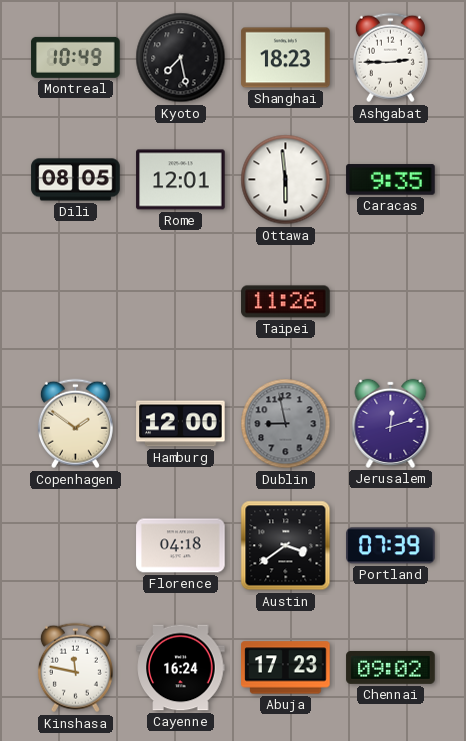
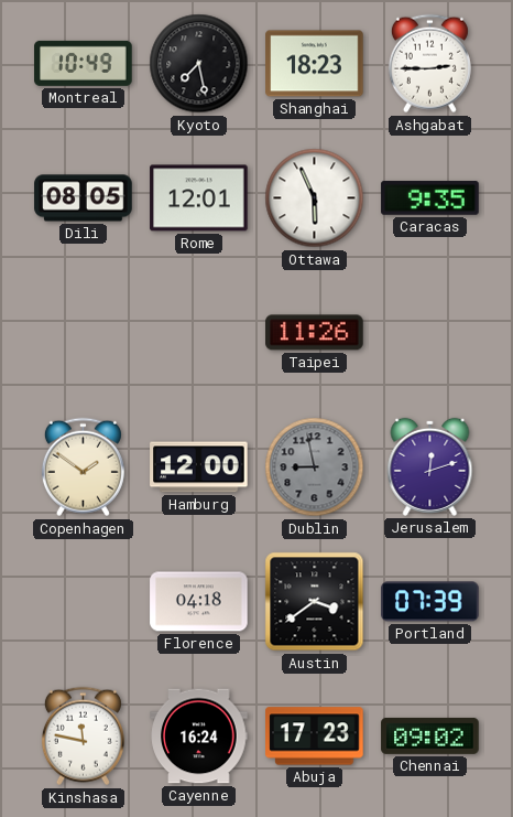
Ottawa: 5:59 -> 5:56 (315, 198)
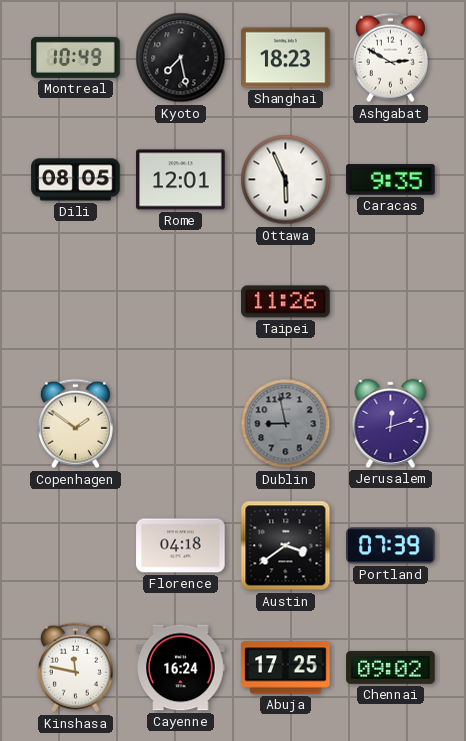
Ashgabat: 2:45 -> 2:50 (390, 58)
Hamburg: 12:00 -> none (199, 467)
Abuja: 17:23 -> 17:25 (286, 668)
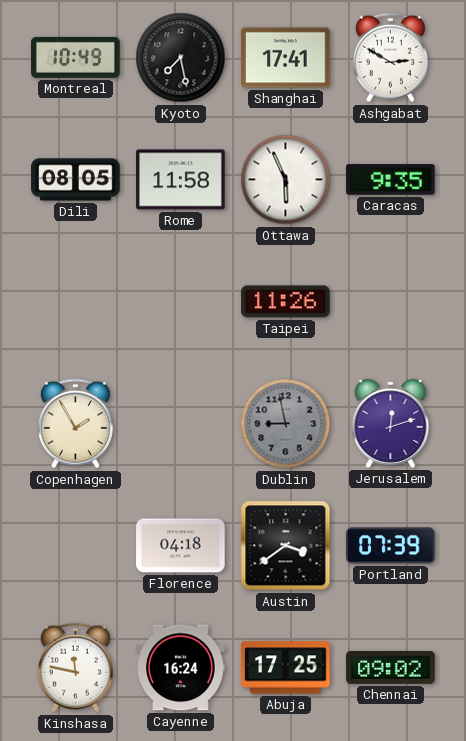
Shanghai: 18:23 -> 17:41 (286, 58)
Rome: 12:01 -> 11:58 (181, 180)
Copenhagen: 1:51 -> 1:55 (75, 424)
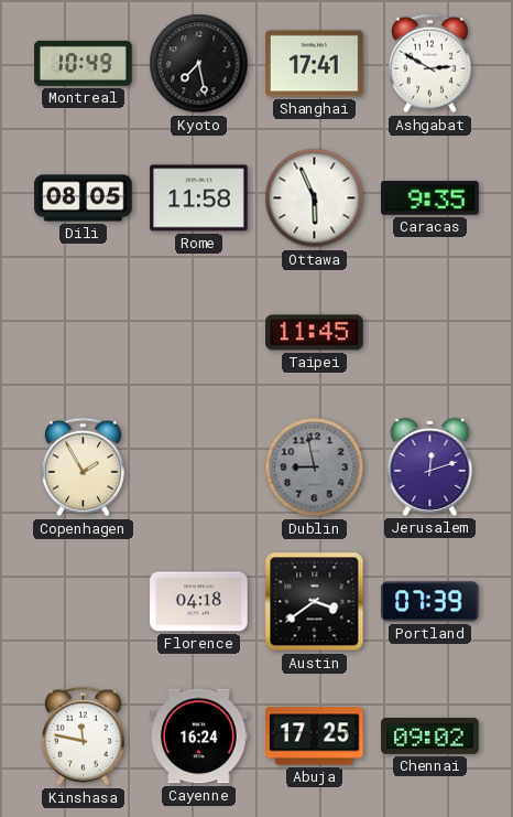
Taipei: 11:26 -> 11:45 (315, 333)
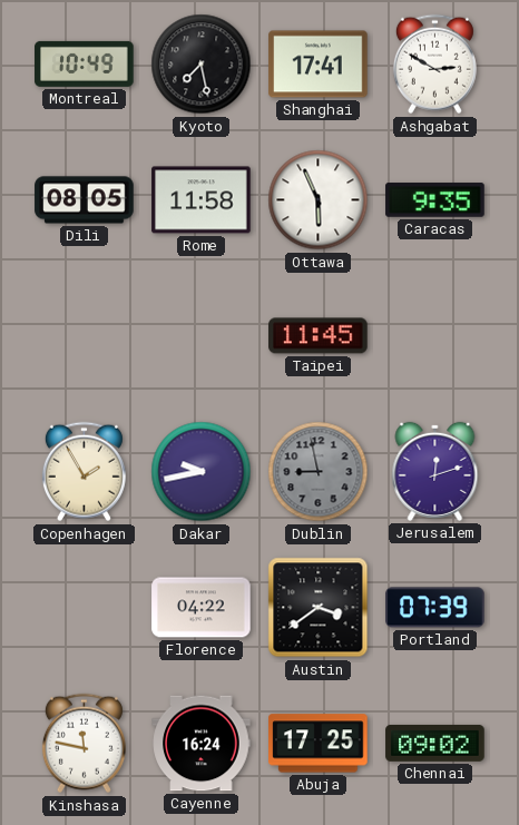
Dakar: none -> 9:43 (202, 472)
Florence: 04:18 -> 04:22 (202, 608)
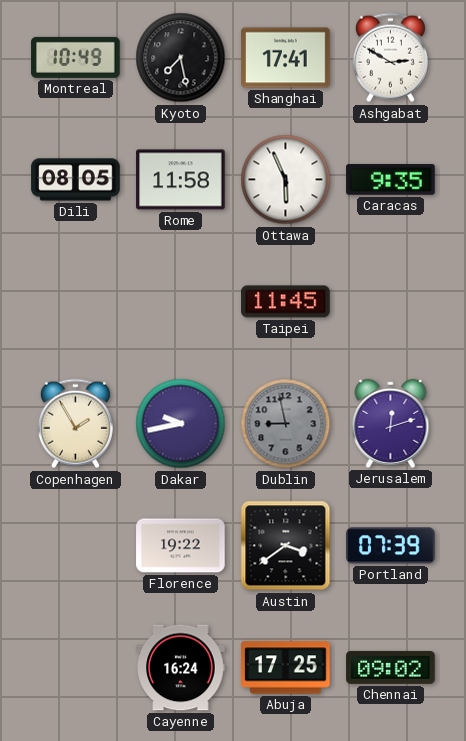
Florence: 04:22 -> 19:22 (181, 546)
Kinshasa: 11:47 -> none (84, 744)
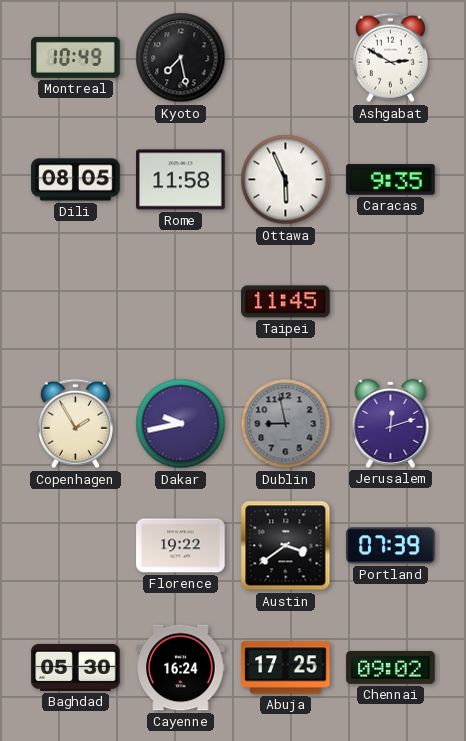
Shanghai: 17:41 -> none (286, 58)
Baghdad: none -> 05:30 (76, 667)
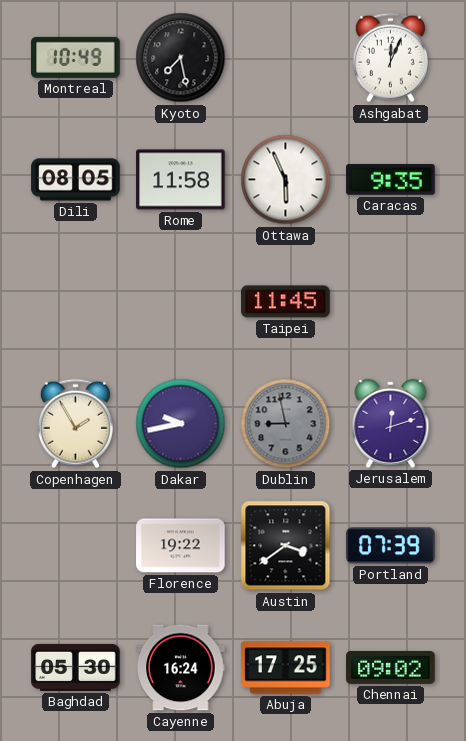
Ashgabat: 2:50 -> 12:04 (390, 58)
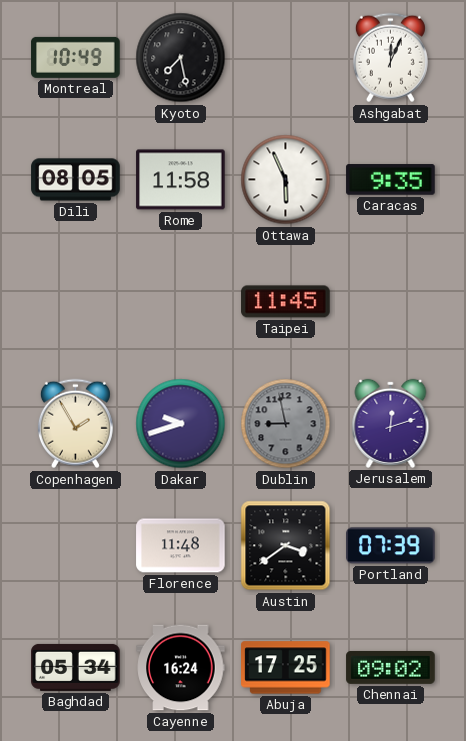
Dakar: 9:43 -> 9:42 (181, 424)
Florence: 19:22 -> 11:48 (181, 546)
Baghdad: 05:30 -> 05:34 (76, 667)
